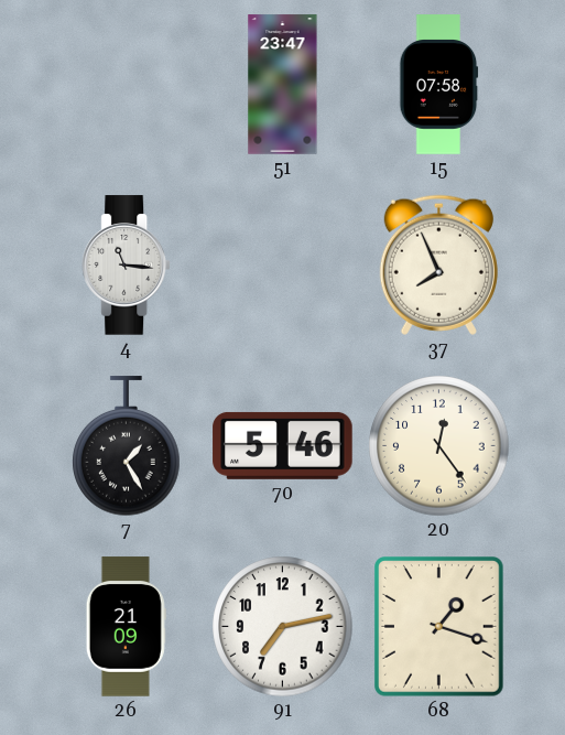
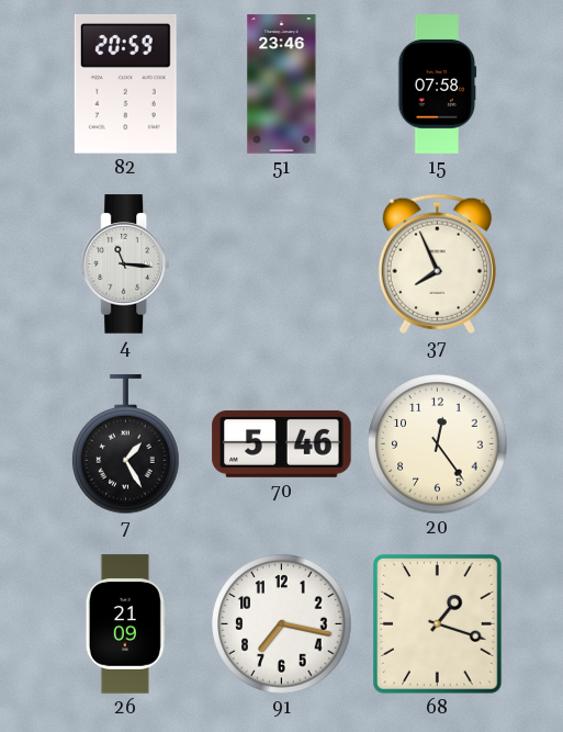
82: none -> 20:59 (125, 83)
51: 23:47 -> 23:46 (282, 85)
91: 7:13 -> 7:17 (282, 624)
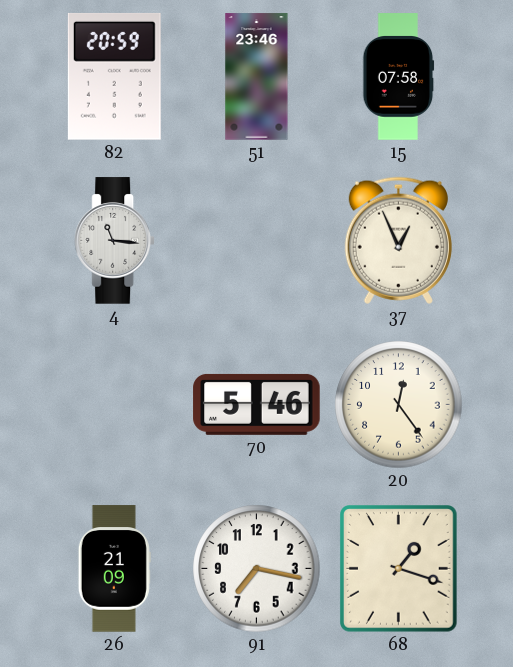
37: 7:56 -> 12:56 (398, 240)
7: 1:25 -> none (126, 444)
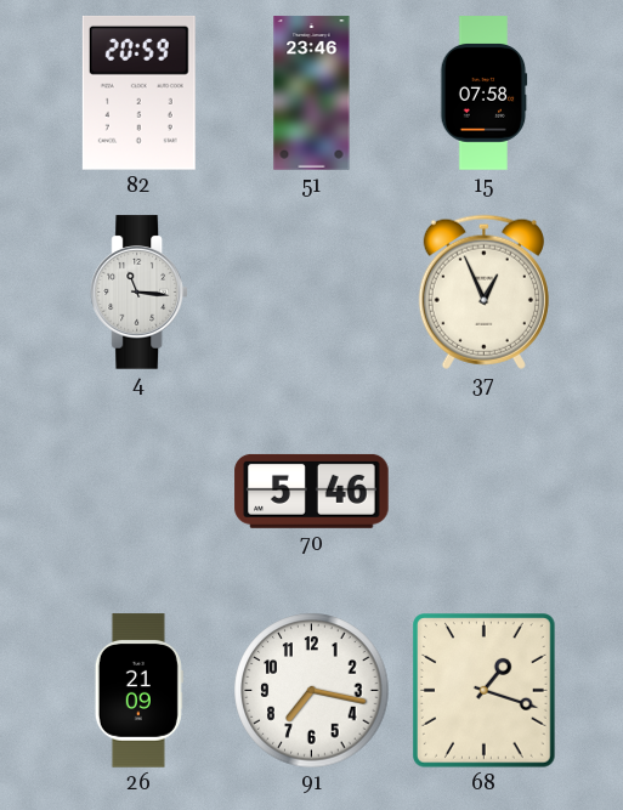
20: 12:24 -> none (399, 405)
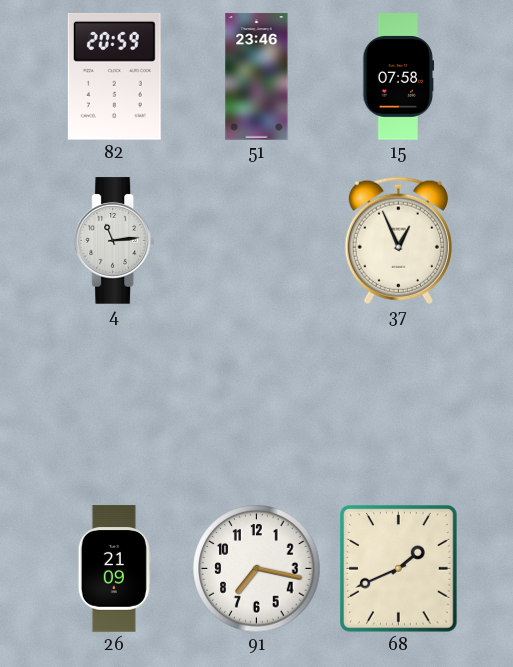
4: 11:16 -> 11:14 (115, 241)
70: 5:46 -> none (312, 491)
68: 1:18 -> 1:41 (399, 569)
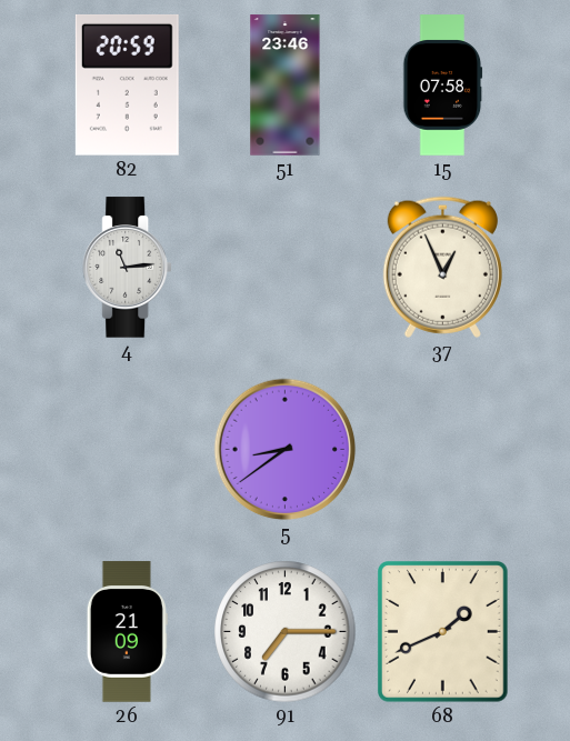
5: none -> 8:39 (286, 450)
91: 7:17 -> 7:15 (286, 632)
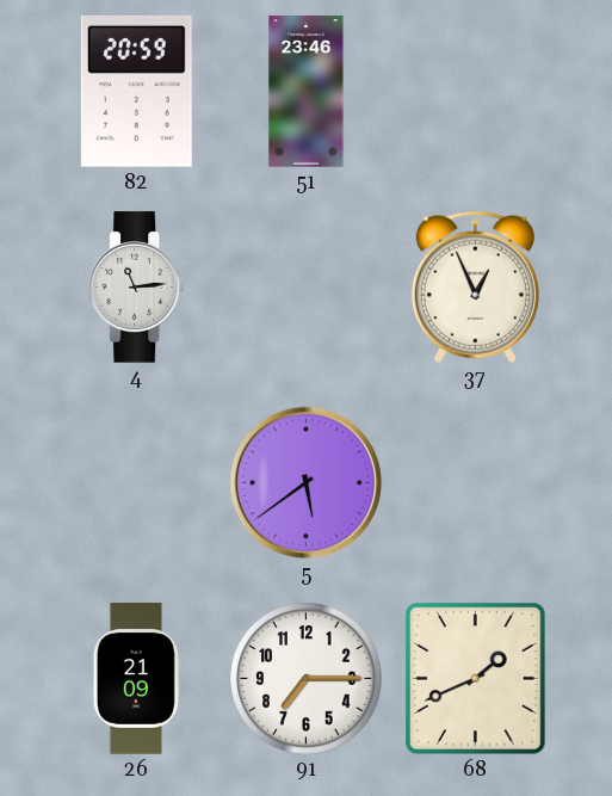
15: 07:58 -> none (443, 86)
5: 8:39 -> 5:39 (307, 483)
